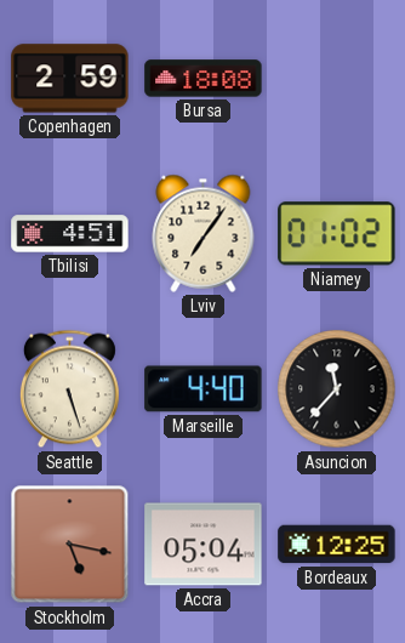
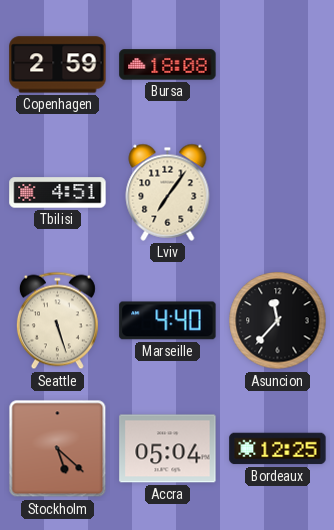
Niamey: 01:02 -> none (337, 234)
Stockholm: 5:17 -> 5:22 (58, 449)
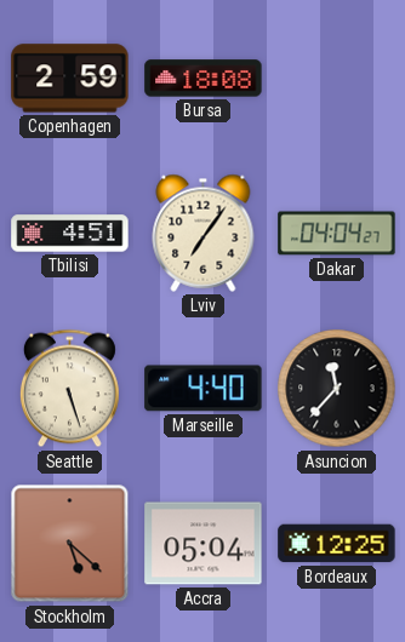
Dakar: none -> 04:04 (337, 234)
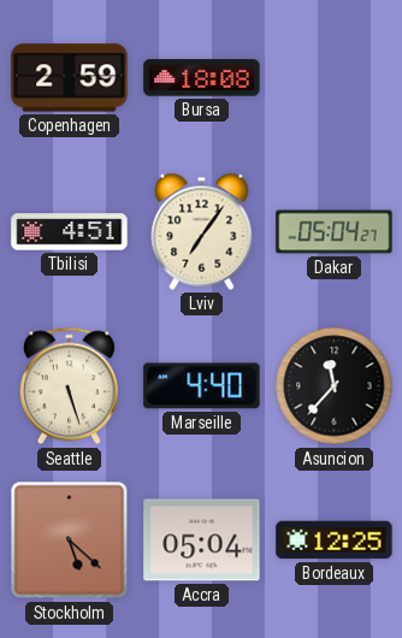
Dakar: 04:04 -> 05:04 (335, 232)
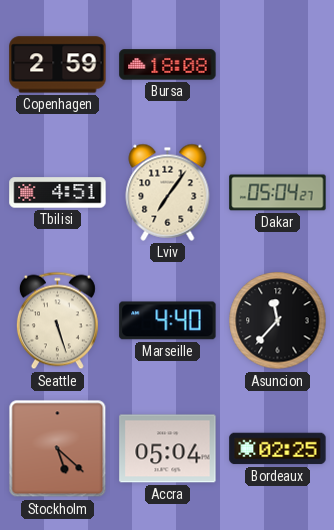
Bordeaux: 12:25 -> 02:25 (278, 449)
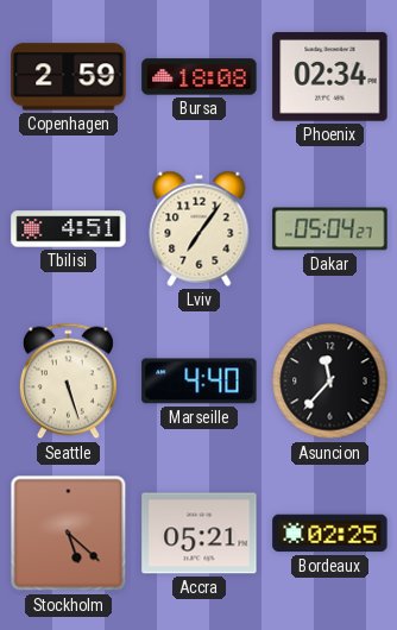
Phoenix: none -> 02:34 (330, 77)
Accra: 05:04 -> 05:21 (200, 534)
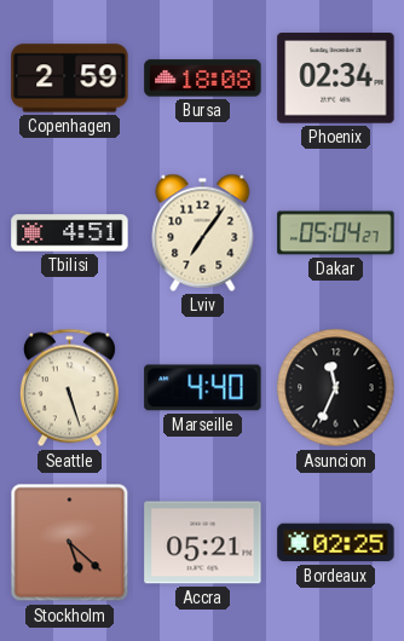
Asuncion: 11:37 -> 11:34 (336, 388)
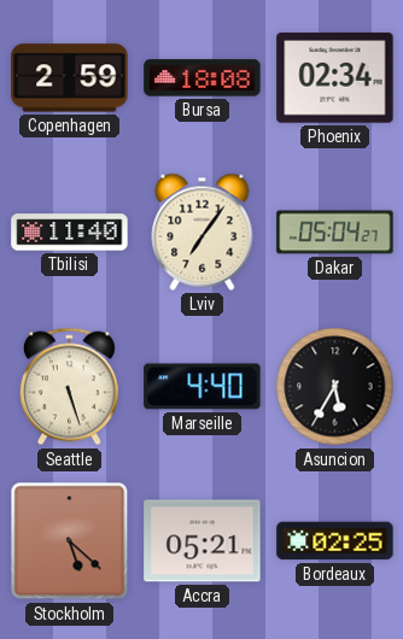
Tbilisi: 4:51 -> 11:40 (70, 233)
Asuncion: 11:34 -> 5:35 (335, 387)
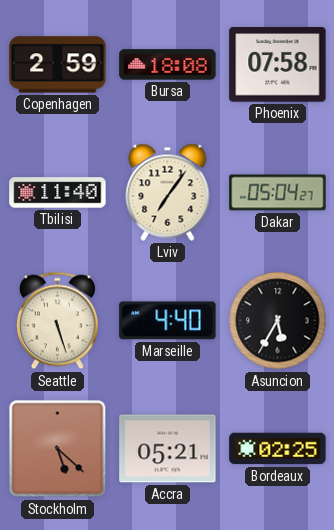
Phoenix: 02:34 -> 07:58 (278, 65)
